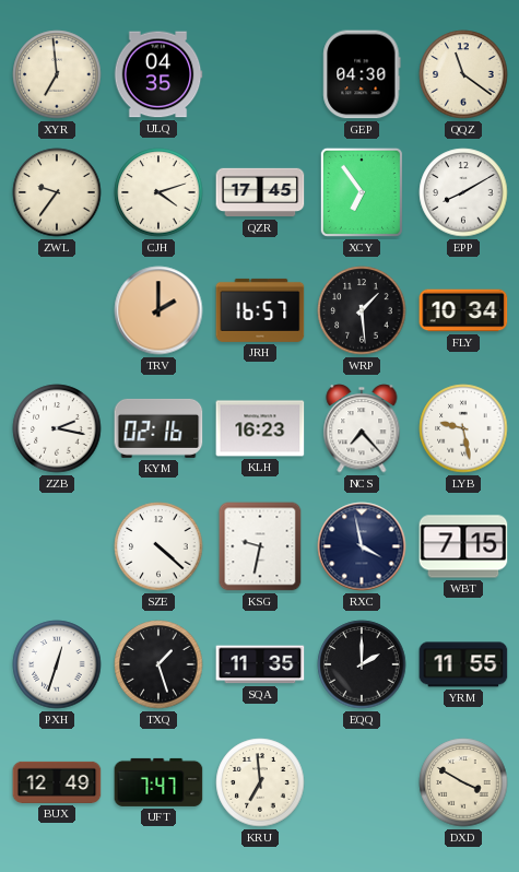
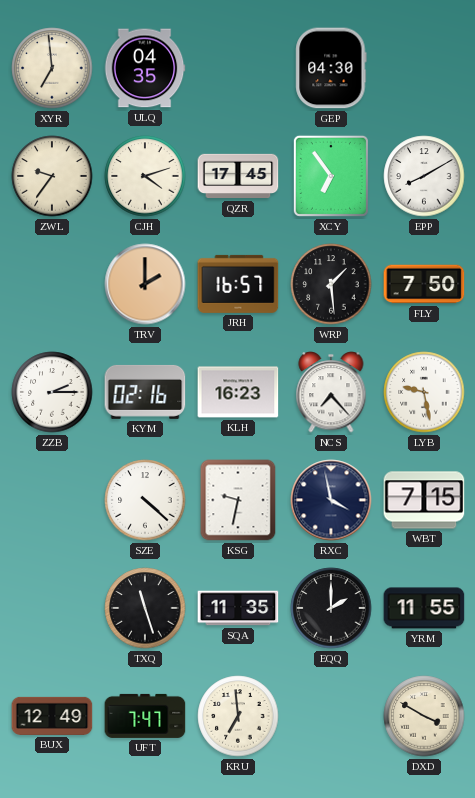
QQZ: 11:21 -> none (463, 74)
FLY: 10:34 -> 7:50 (424, 284)
ZZB: 2:17 -> 2:15 (52, 392)
PXH: 12:33 -> none (57, 664)
TXQ: 1:27 -> 11:27 (145, 608)
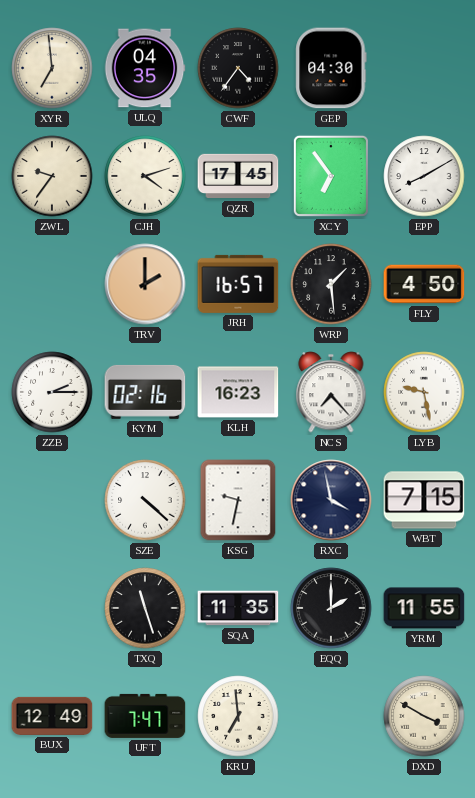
CWF: none -> 4:36 (238, 68)
FLY: 7:50 -> 4:50 (424, 284)
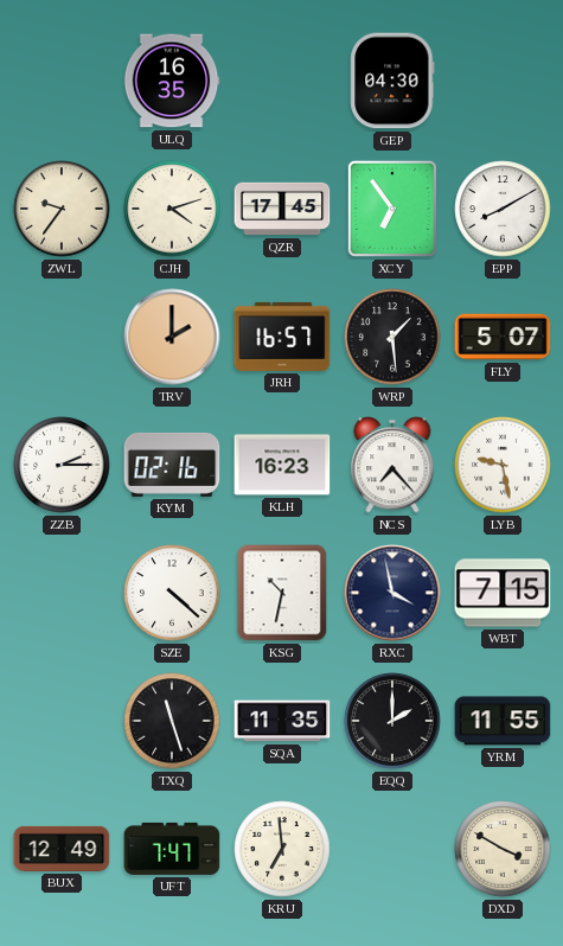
XYR: 6:59 -> none (52, 68)
ULQ: 04:35 -> 16:35 (172, 81)
CWF: 4:36 -> none (238, 68)
FLY: 4:50 -> 5:07 (503, 337)
KSG: 9:32 -> 10:32 (282, 593)
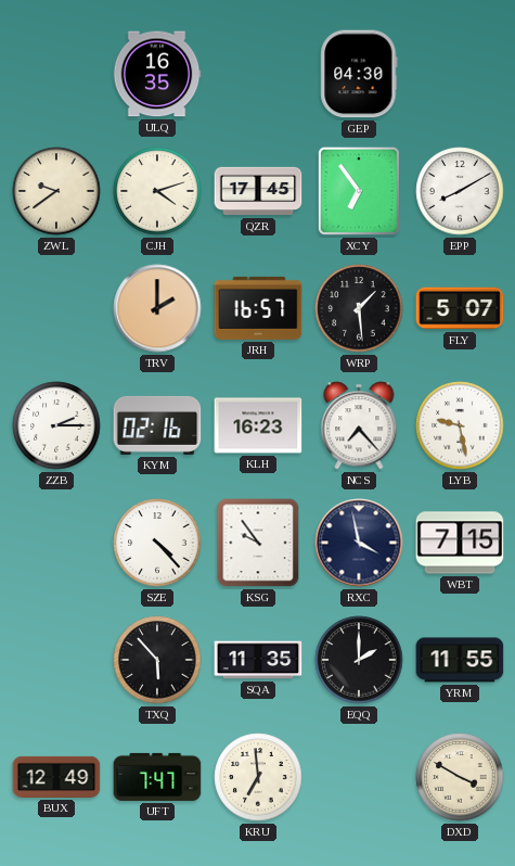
ZWL: 9:36 -> 9:39 (56, 191)
SZE: 4:22 -> 4:23 (157, 543)
KSG: 10:32 -> 9:54 (258, 543)
TXQ: 11:27 -> 5:53 (157, 660)
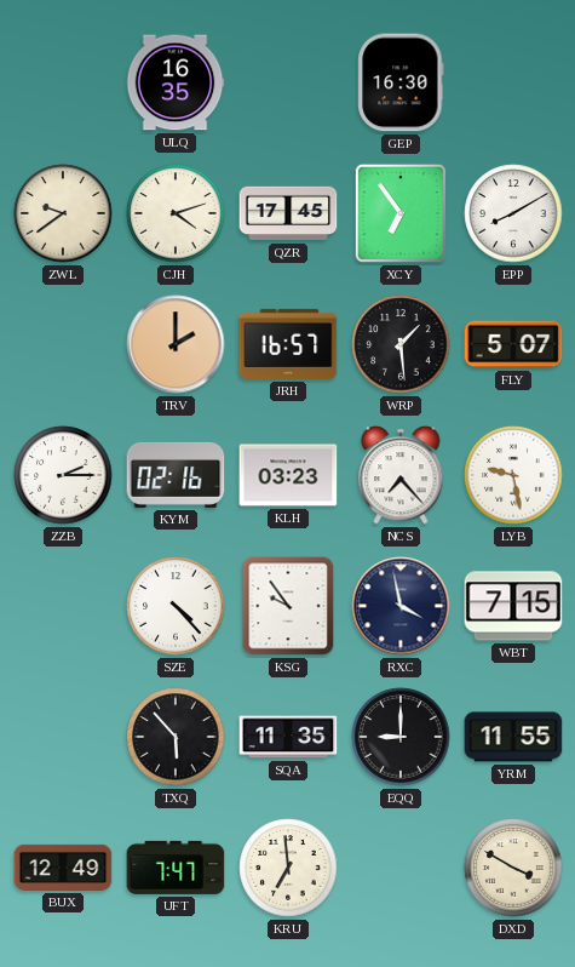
GEP: 04:30 -> 16:30 (401, 82)
KLH: 16:23 -> 03:23 (288, 475)
EQQ: 2:00 -> 9:00 (401, 737)
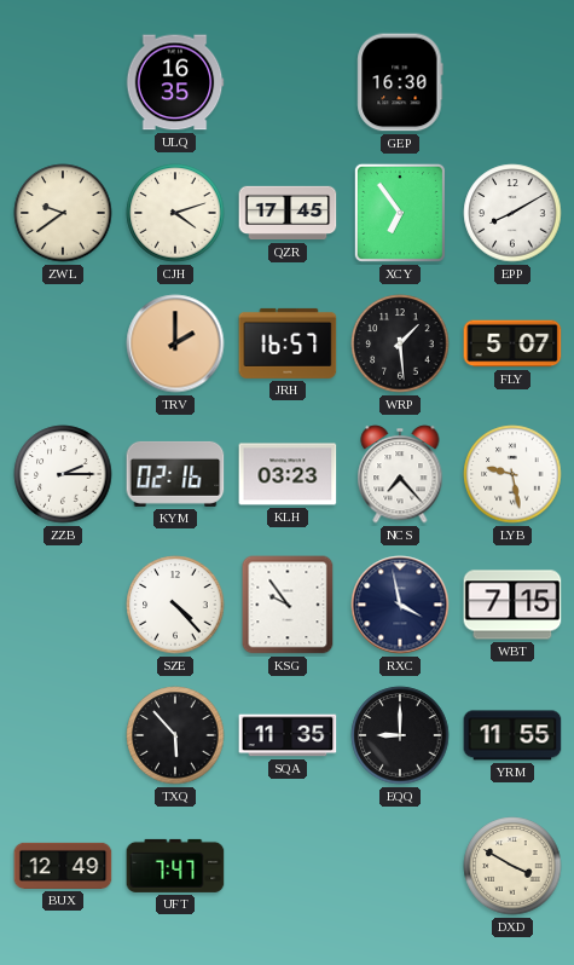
KRU: 6:59 -> none (288, 868)
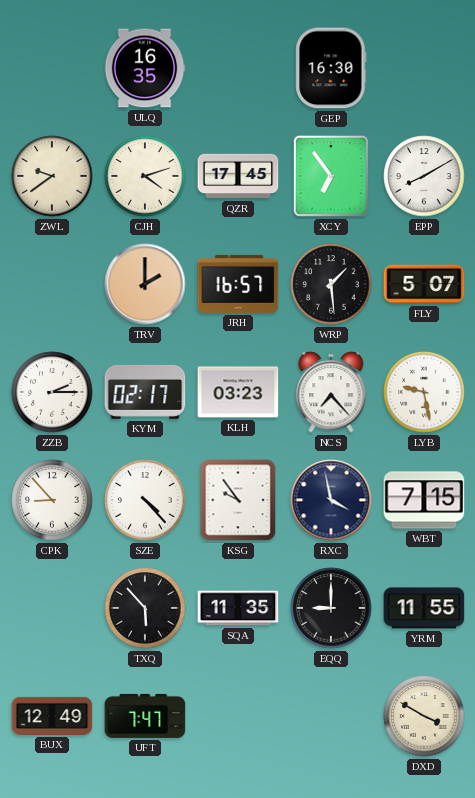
KYM: 02:16 -> 02:17 (145, 392)
CPK: none -> 8:53 (52, 500)
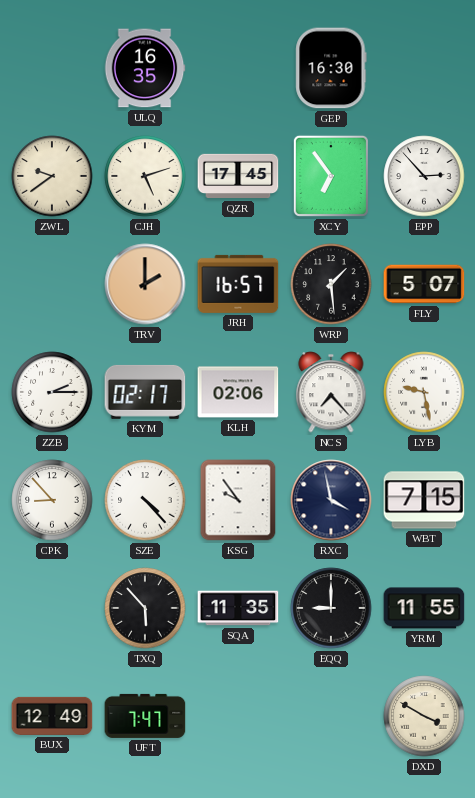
CJH: 4:12 -> 5:12 (145, 176)
EPP: 8:10 -> 2:53 (424, 176)
KLH: 03:23 -> 02:06 (238, 392)
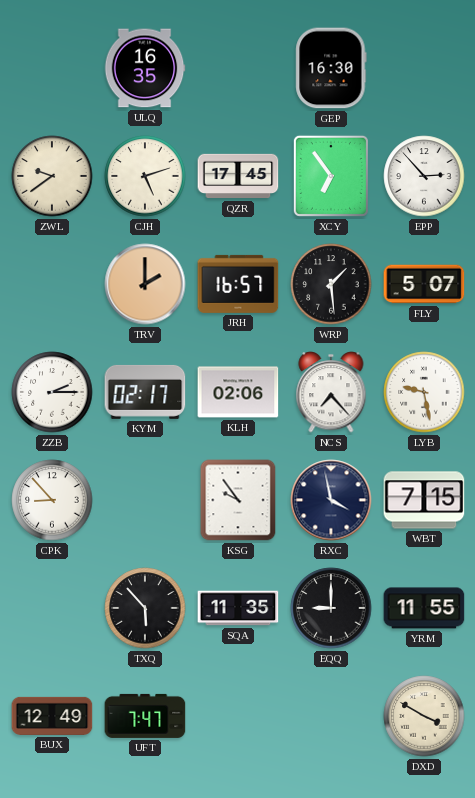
SZE: 4:23 -> none (145, 500)
